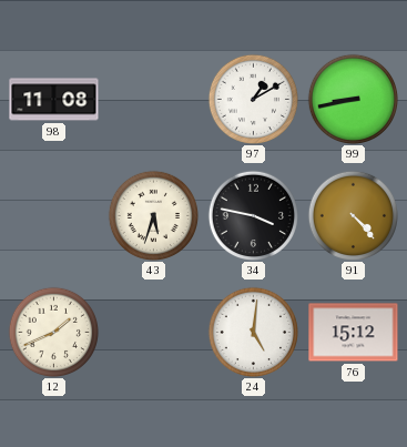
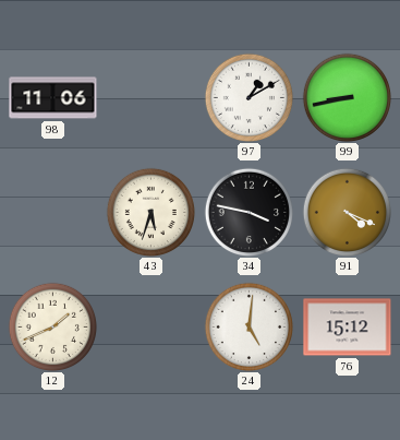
98: 11:08 -> 11:06 (53, 98)
91: 4:23 -> 4:19 (347, 212)
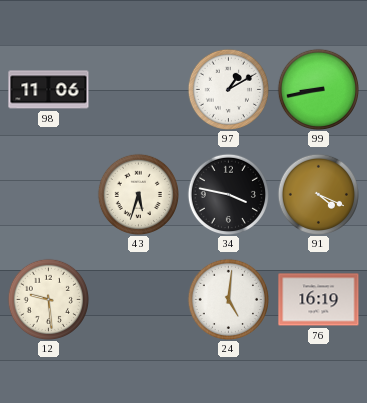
12: 1:41 -> 9:29 (48, 299)
76: 15:12 -> 16:19 (319, 300)
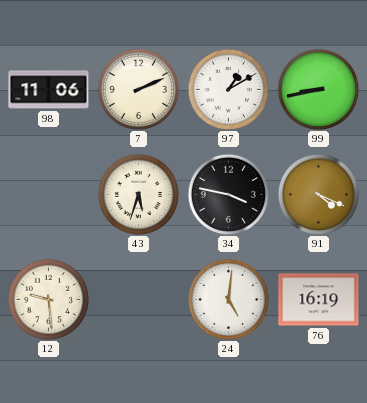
7: none -> 2:11 (138, 89)
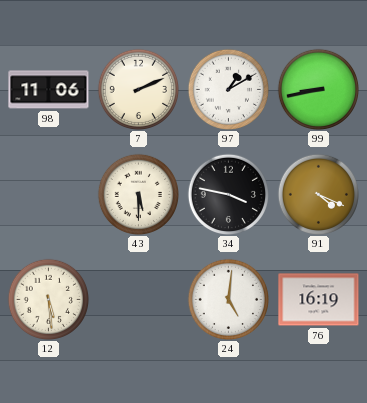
43: 5:33 -> 5:30 (138, 194)
12: 9:29 -> 5:29 (48, 299)
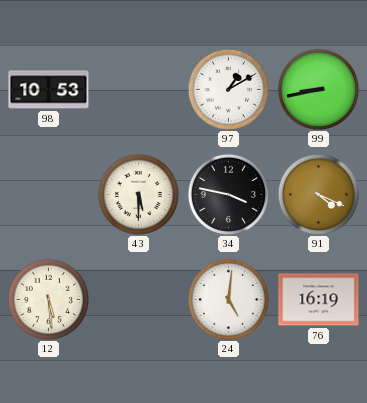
98: 11:06 -> 10:53 (49, 90)
7: 2:11 -> none (138, 89)
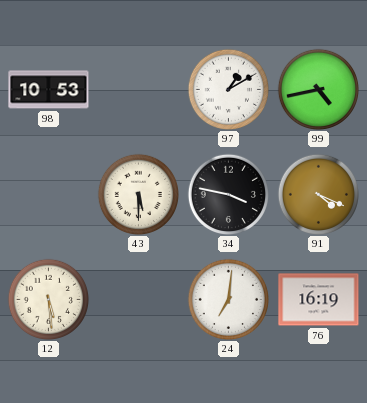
99: 8:43 -> 4:43 (318, 89)
24: 5:01 -> 7:01 (228, 299)
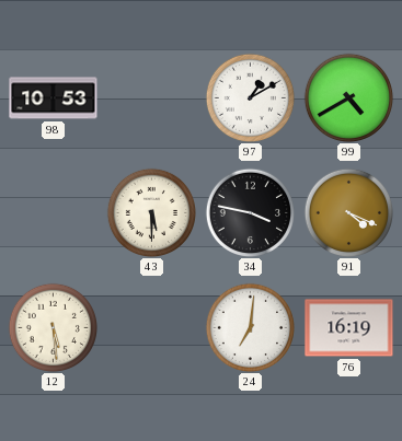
99: 4:43 -> 4:40 (348, 97)
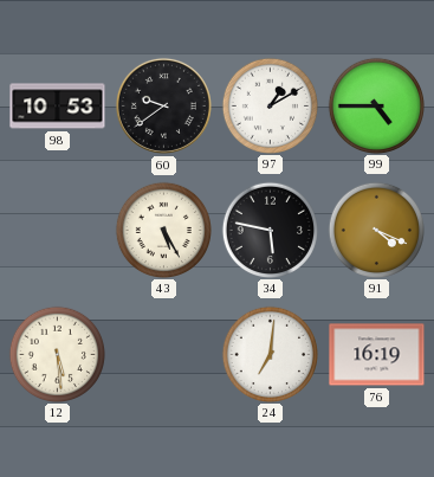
60: none -> 9:39 (163, 105)
99: 4:40 -> 4:45 (376, 105)
43: 5:30 -> 5:25 (163, 230)
34: 3:47 -> 5:47 (270, 230)
